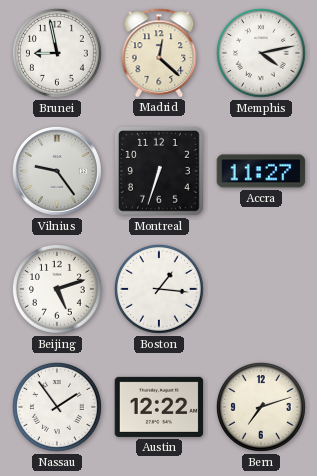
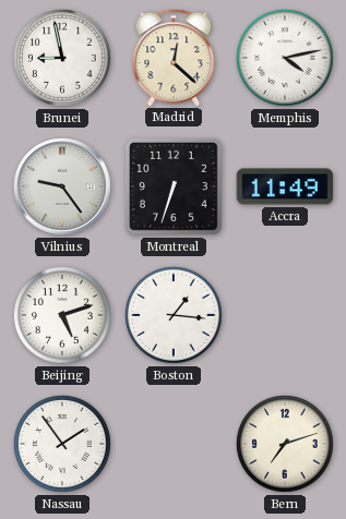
Accra: 11:27 -> 11:49 (285, 186)
Austin: 12:22 -> none (159, 407)
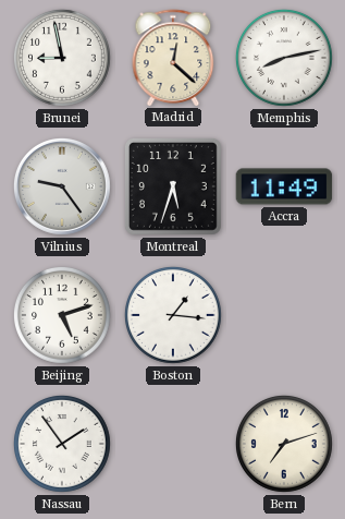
Memphis: 4:13 -> 8:13 (284, 58)
Montreal: 6:33 -> 5:33 (173, 186)
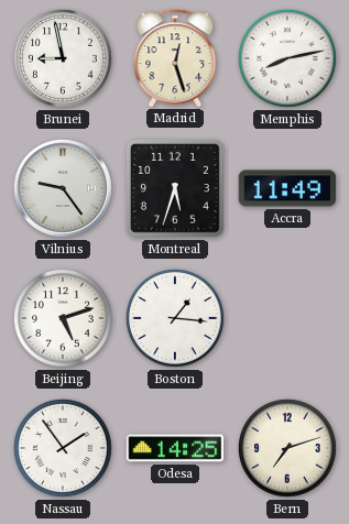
Madrid: 12:22 -> 12:27 (175, 58)
Odesa: none -> 14:25 (175, 448)
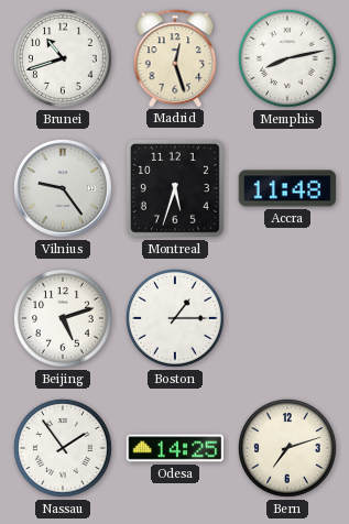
Brunei: 8:58 -> 10:42 (63, 58)
Accra: 11:49 -> 11:48 (287, 188)
Boston: 1:16 -> 1:15 (175, 318)
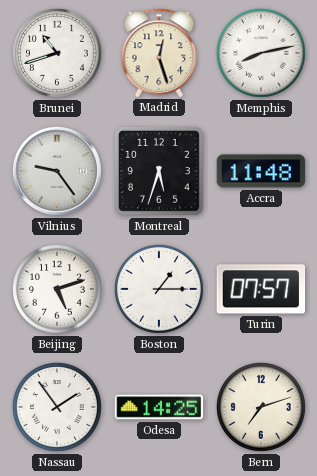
Turin: none -> 07:57 (261, 289)
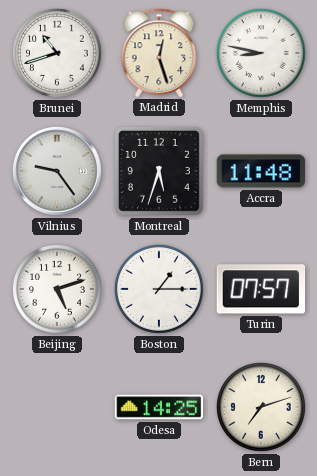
Memphis: 8:13 -> 8:47 (261, 53)
Nassau: 1:54 -> none (57, 407)
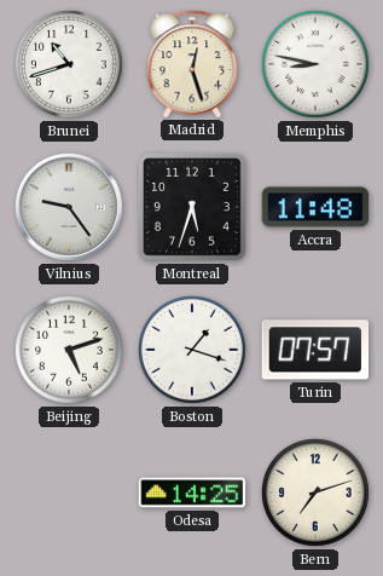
Boston: 1:15 -> 1:18 (192, 350)
